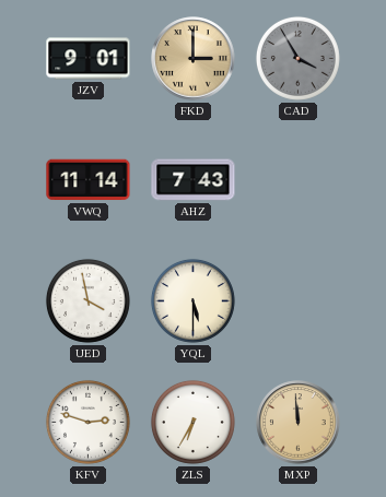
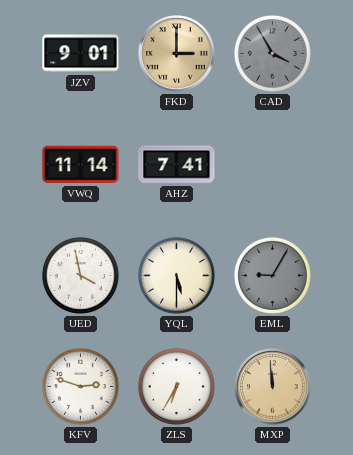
AHZ: 7:43 -> 7:41 (177, 165)
EML: none -> 9:05 (272, 275)
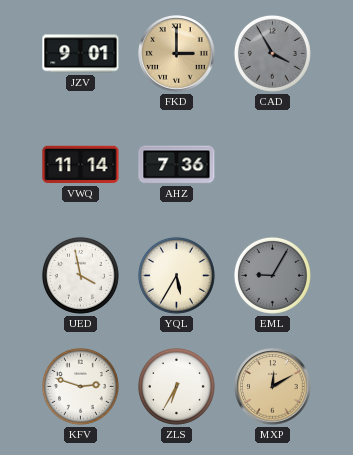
AHZ: 7:41 -> 7:36 (177, 165)
YQL: 5:30 -> 5:35 (176, 275)
MXP: 11:59 -> 12:10 (273, 387)
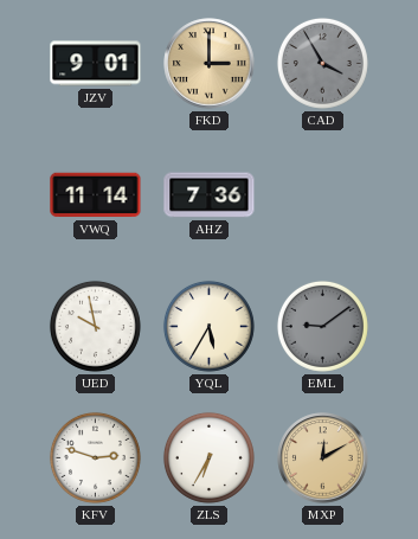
UED: 3:58 -> 9:58 (95, 326)
EML: 9:05 -> 9:09 (322, 326)
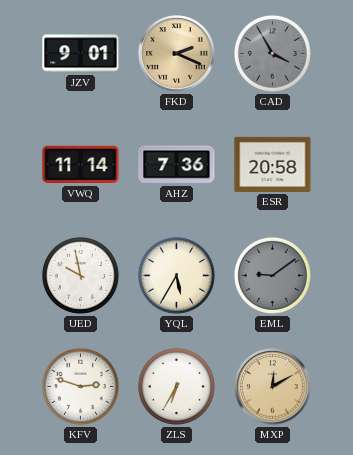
FKD: 3:00 -> 2:19 (177, 54)
ESR: none -> 20:58 (273, 164)
